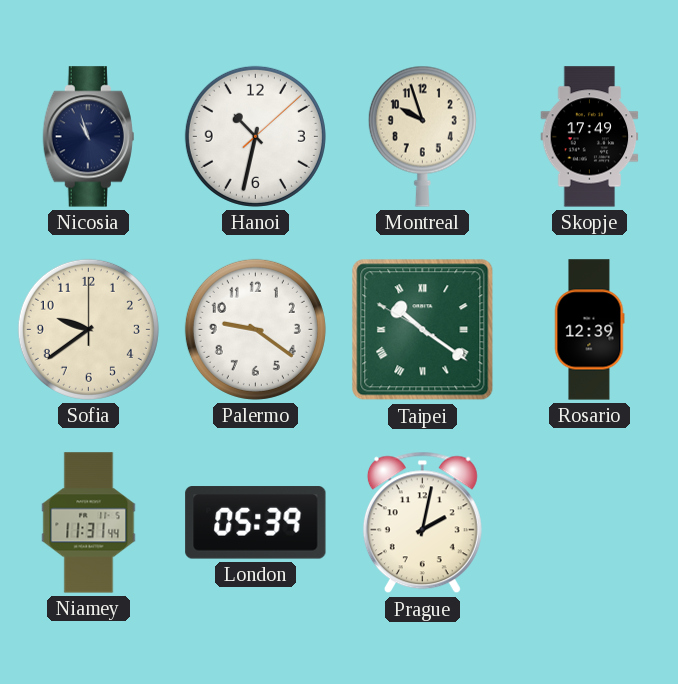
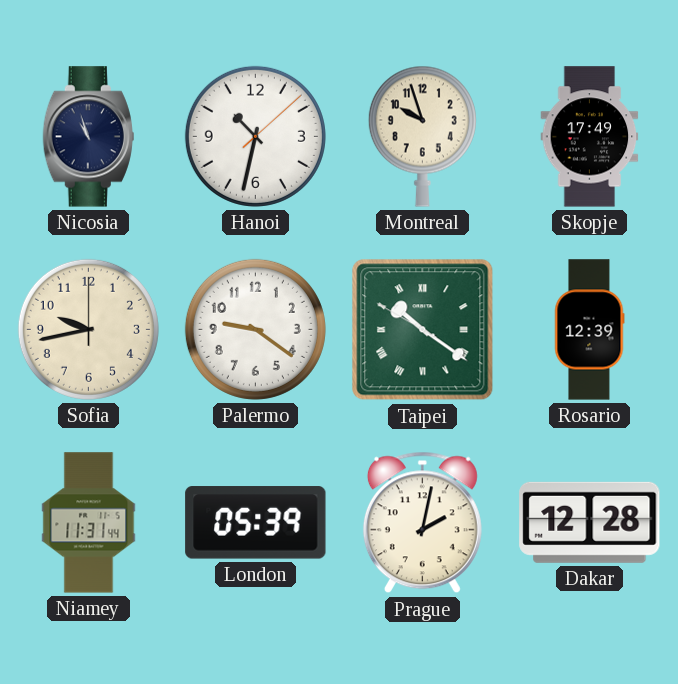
Sofia: 9:39 -> 9:43 (88, 329)
Dakar: none -> 12:28 (590, 522)
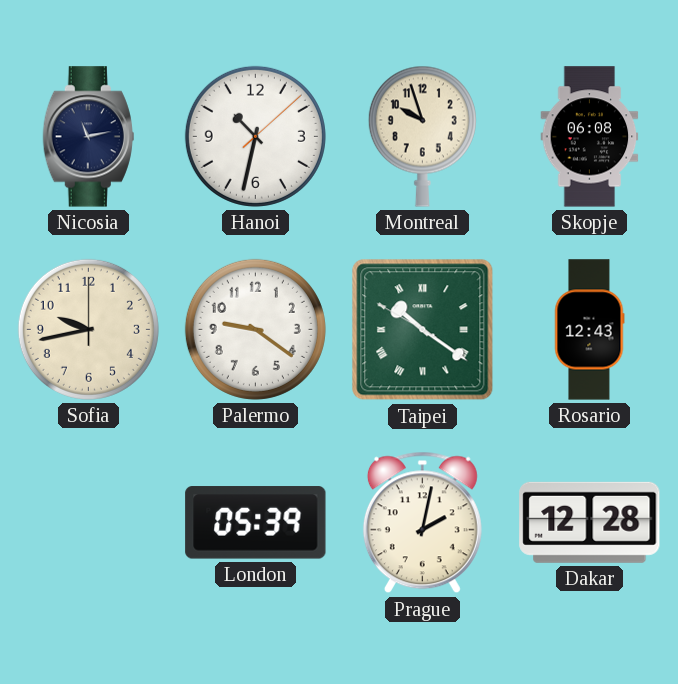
Nicosia: 10:57 -> 11:13 (88, 137)
Skopje: 17:49 -> 06:08 (590, 137)
Rosario: 12:39 -> 12:43 (589, 330)
Niamey: 11:31 -> none (89, 523)
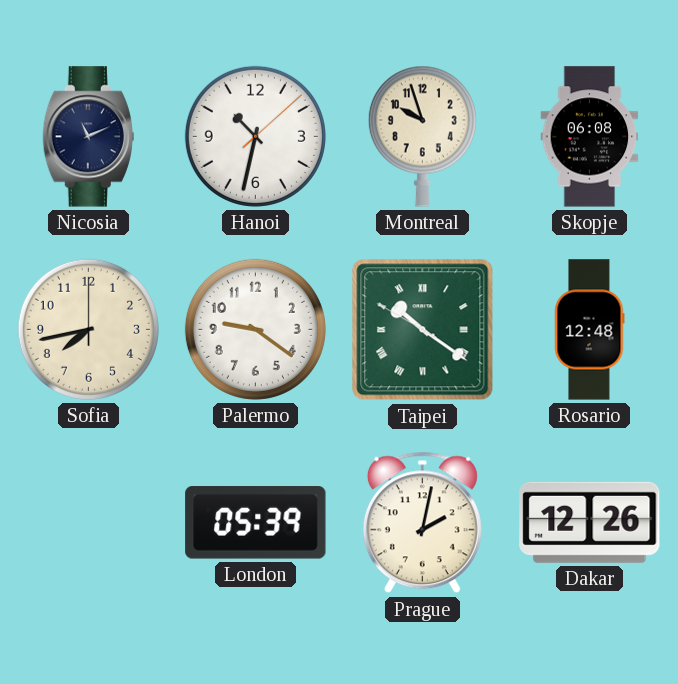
Nicosia: 11:13 -> 11:11 (88, 137)
Sofia: 9:43 -> 7:43 (88, 329)
Rosario: 12:43 -> 12:48 (589, 330)
Dakar: 12:28 -> 12:26 (590, 522)
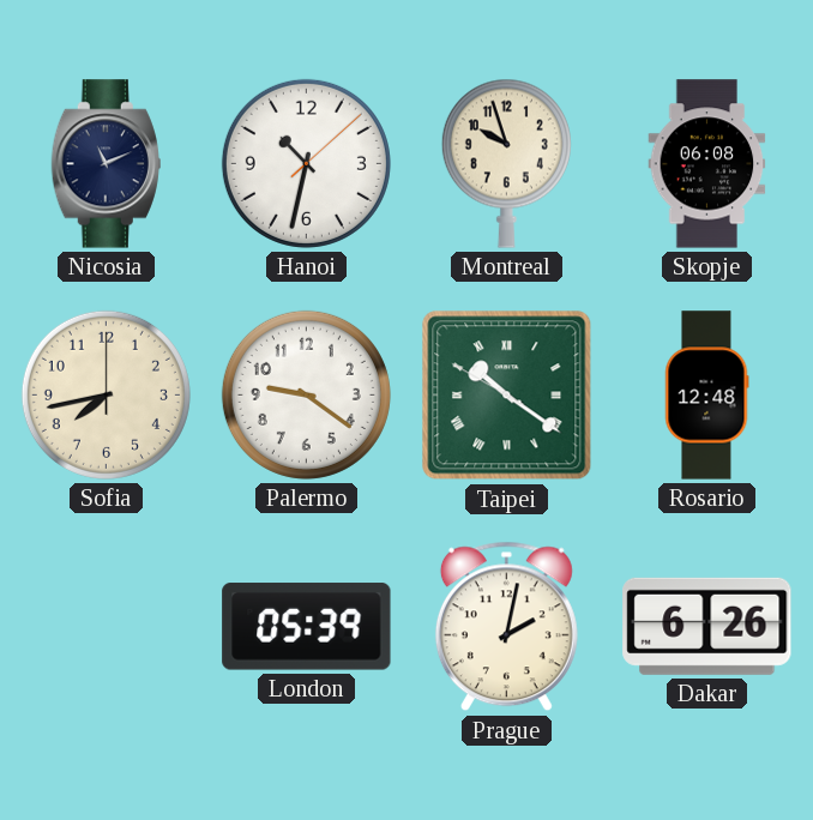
Dakar: 12:26 -> 6:26 (707, 626)
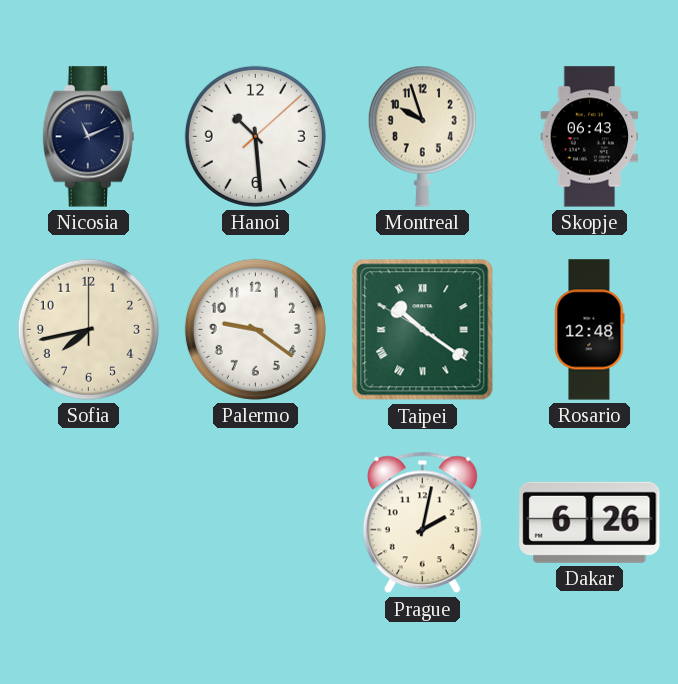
Hanoi: 10:32 -> 10:29 (255, 136)
Skopje: 06:08 -> 06:43 (590, 137)
London: 05:39 -> none (307, 627)
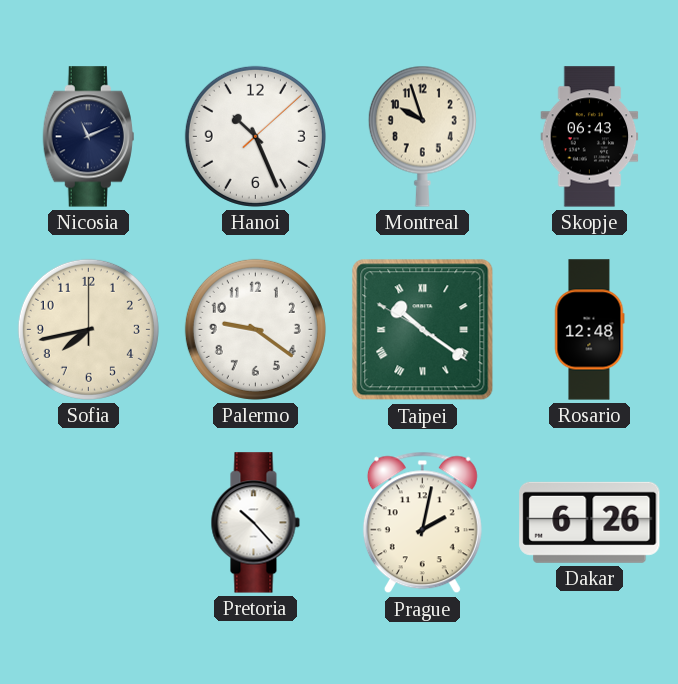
Hanoi: 10:29 -> 10:26 (255, 136)
Pretoria: none -> 10:23 (255, 523)
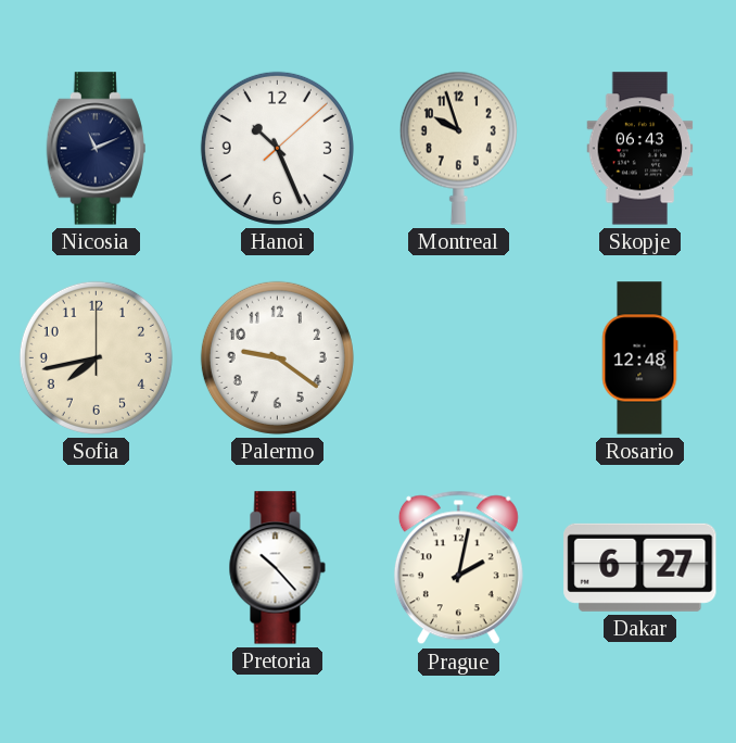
Taipei: 10:20 -> none (423, 330)
Dakar: 6:26 -> 6:27 (640, 567)
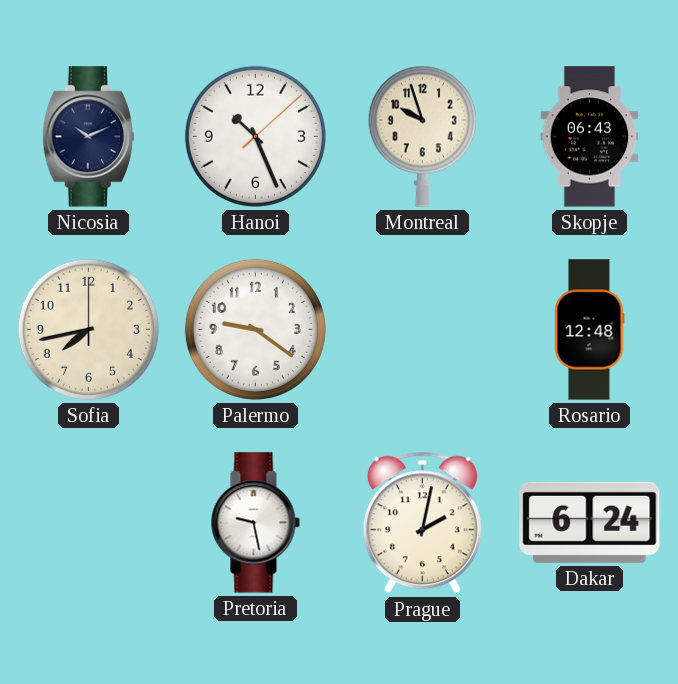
Nicosia: 11:11 -> 10:11 (88, 137)
Pretoria: 10:23 -> 9:28 (255, 523)
Dakar: 6:27 -> 6:24 (590, 522)
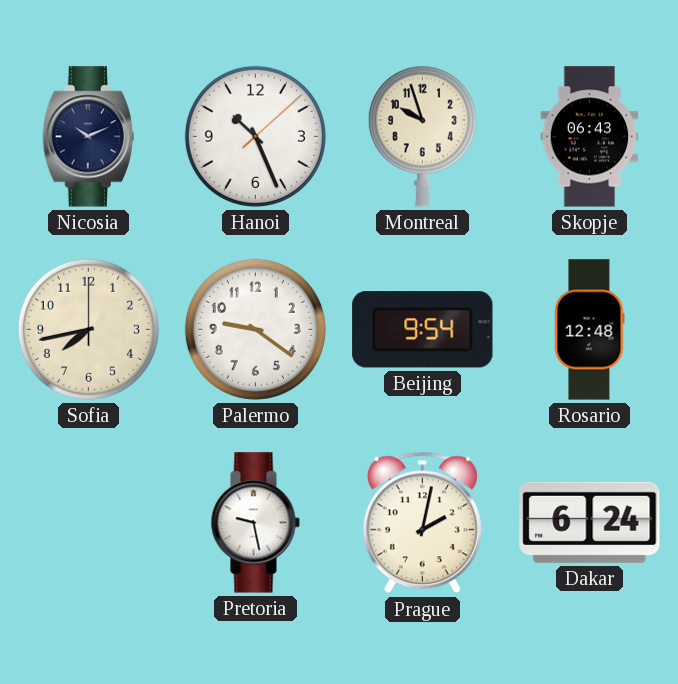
Beijing: none -> 9:54 (423, 330)
